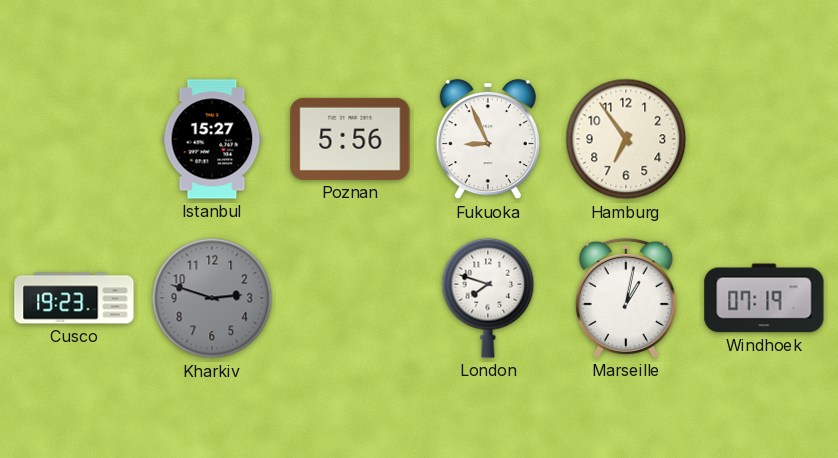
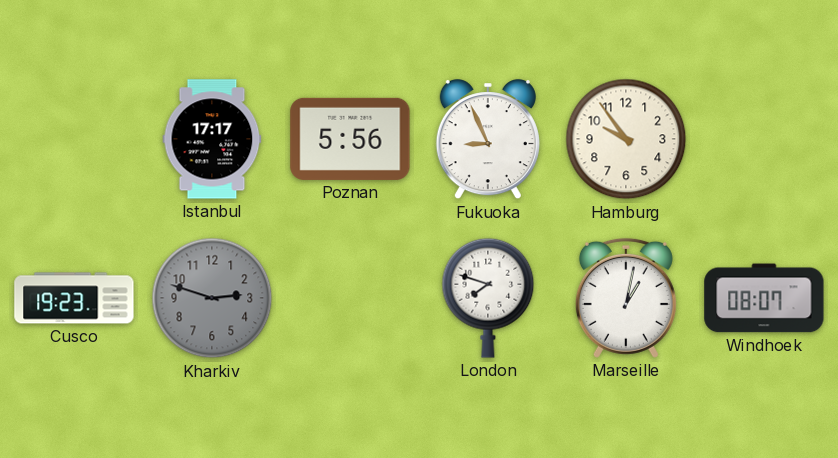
Istanbul: 15:27 -> 17:17 (212, 139)
Hamburg: 6:54 -> 9:54 (626, 139)
Windhoek: 07:19 -> 08:07 (764, 298)
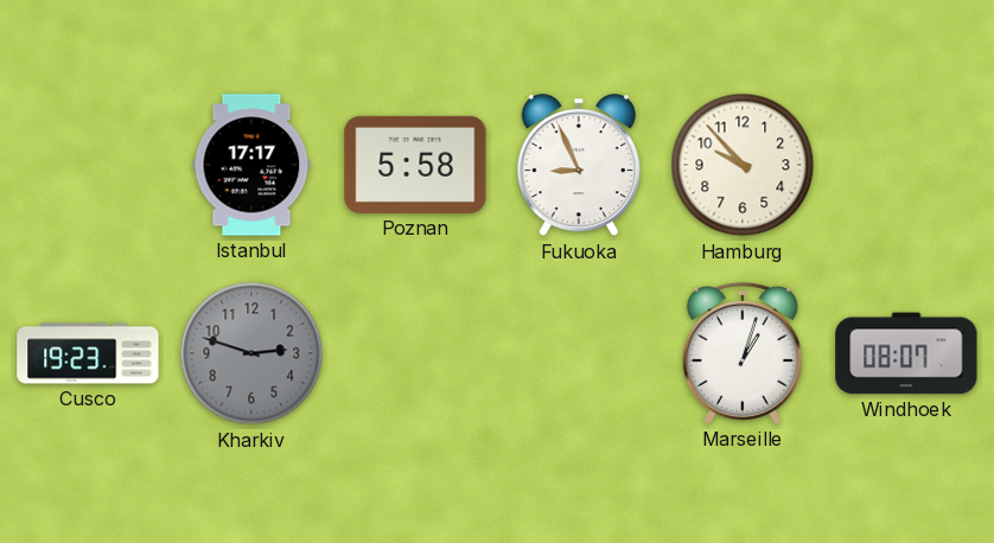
Poznan: 5:56 -> 5:58 (415, 165)
Hamburg: 9:54 -> 9:53 (743, 165)
London: 7:48 -> none (488, 298)
Marseille: 1:02 -> 1:03 (743, 353)
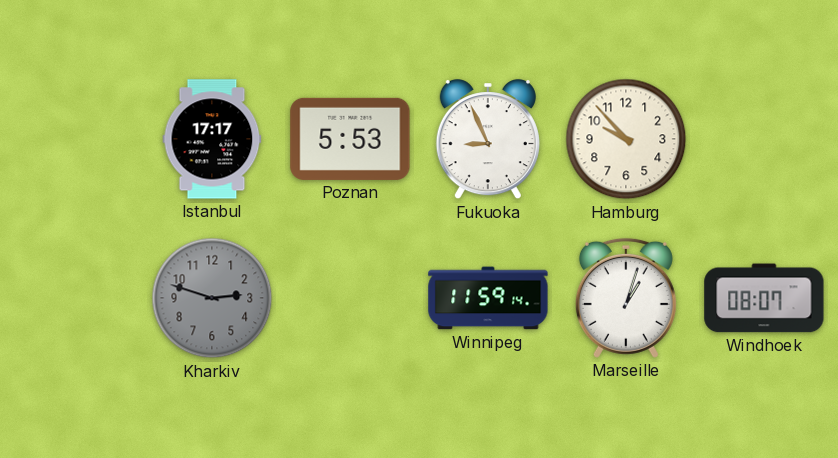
Poznan: 5:58 -> 5:53 (350, 139)
Cusco: 19:23 -> none (88, 353)
Winnipeg: none -> 11:59 (488, 298)
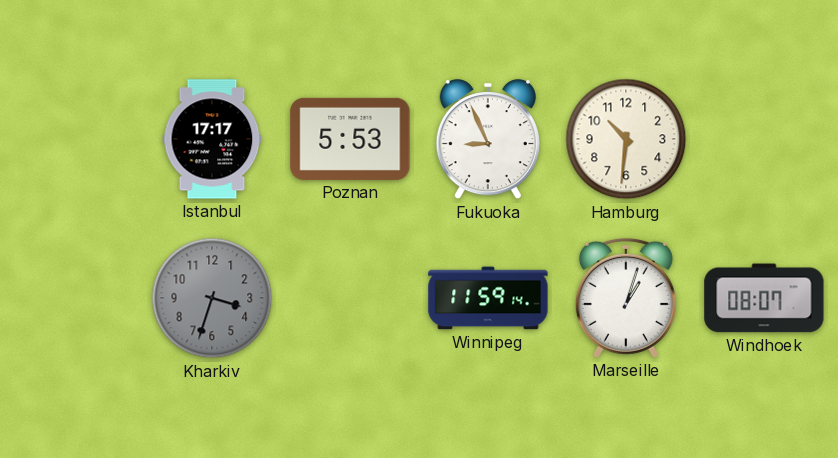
Hamburg: 9:53 -> 10:31 (626, 139)
Kharkiv: 2:48 -> 3:33 (212, 298)
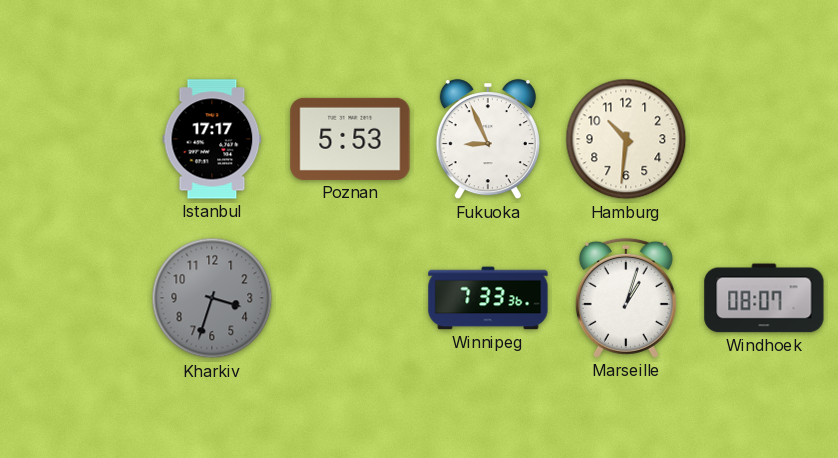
Winnipeg: 11:59 -> 7:33 (488, 298)
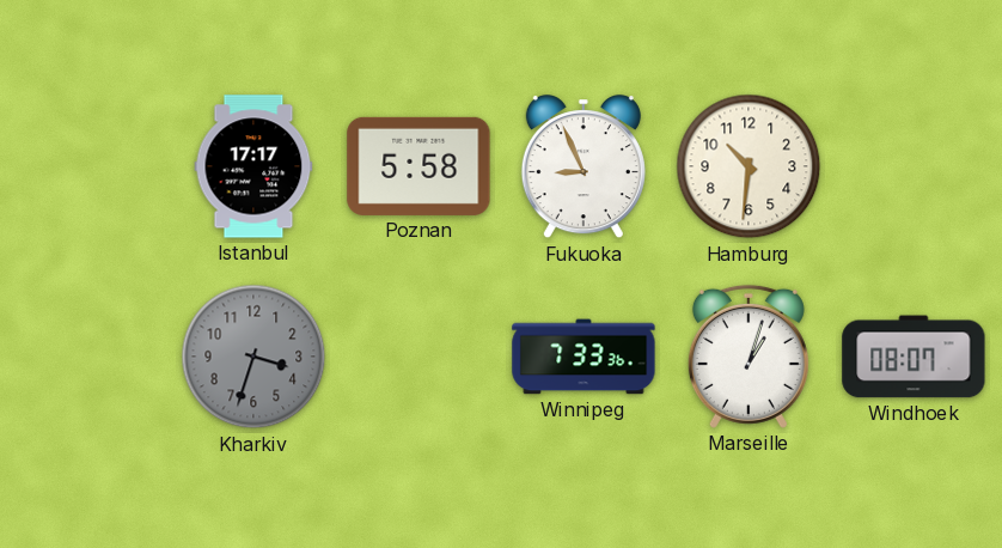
Poznan: 5:53 -> 5:58 (418, 166)
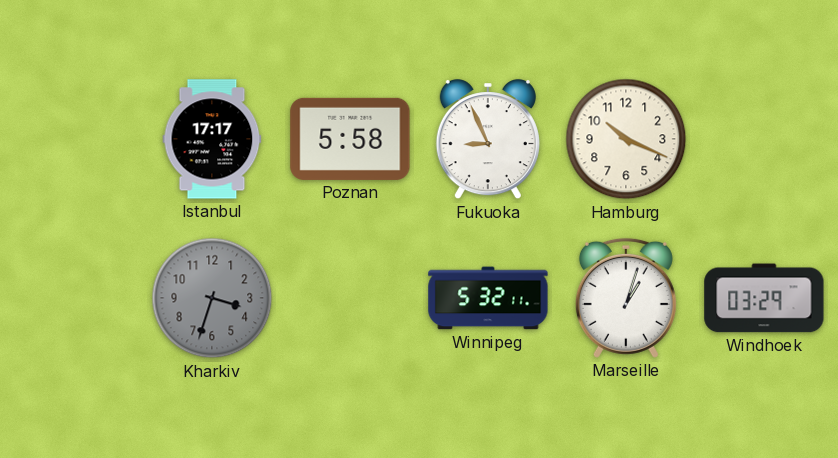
Hamburg: 10:31 -> 10:19 (626, 139)
Winnipeg: 7:33 -> 5:32 (488, 298)
Windhoek: 08:07 -> 03:29 (764, 298)
